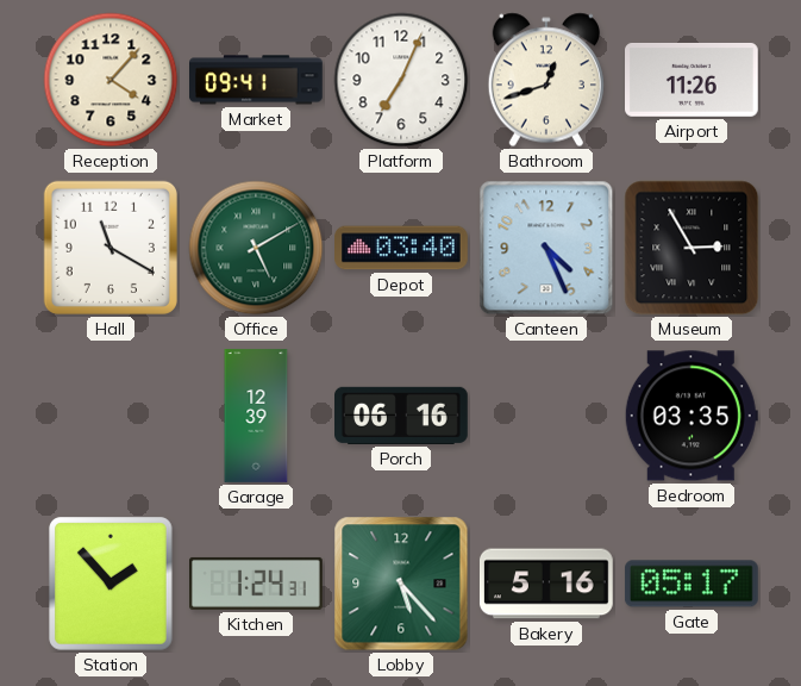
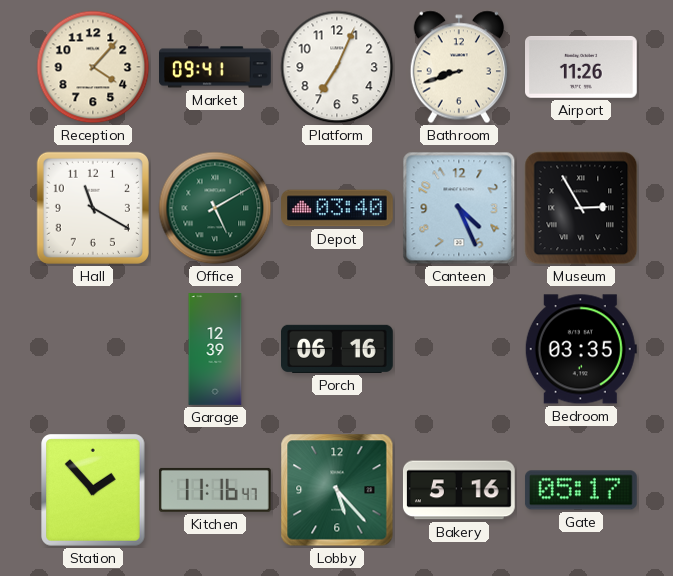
Bathroom: 12:42 -> 8:42 (459, 67)
Kitchen: 1:24 -> 11:16 (216, 490)
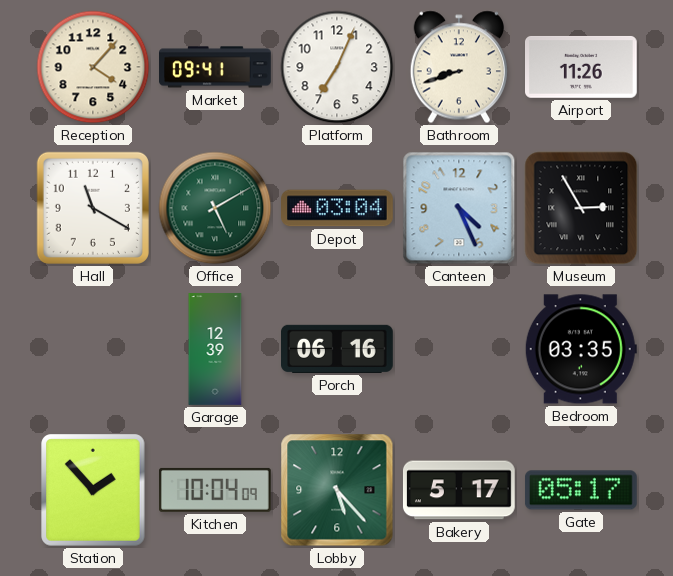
Depot: 03:40 -> 03:04 (338, 208)
Kitchen: 11:16 -> 10:04 (216, 490)
Bakery: 5:16 -> 5:17 (459, 490)
